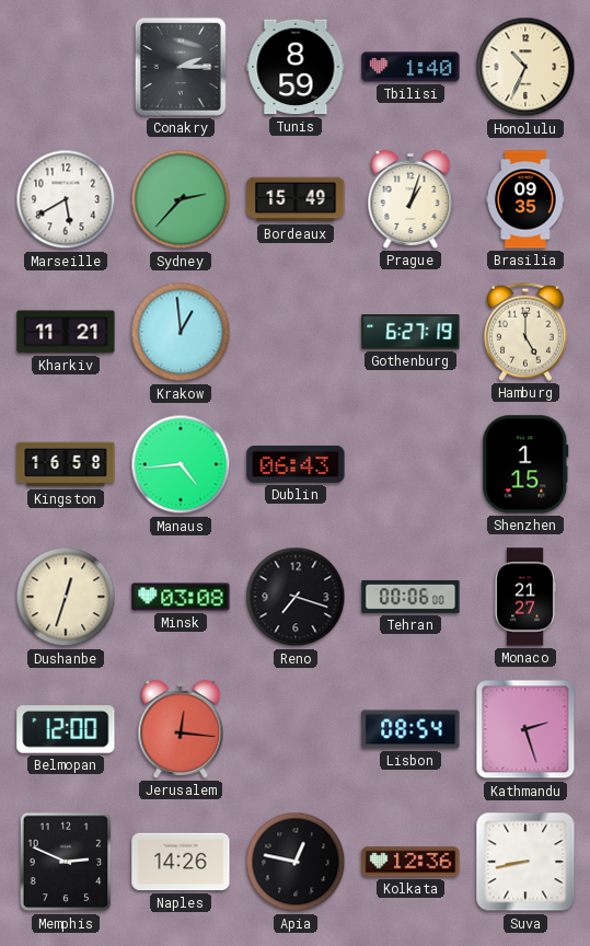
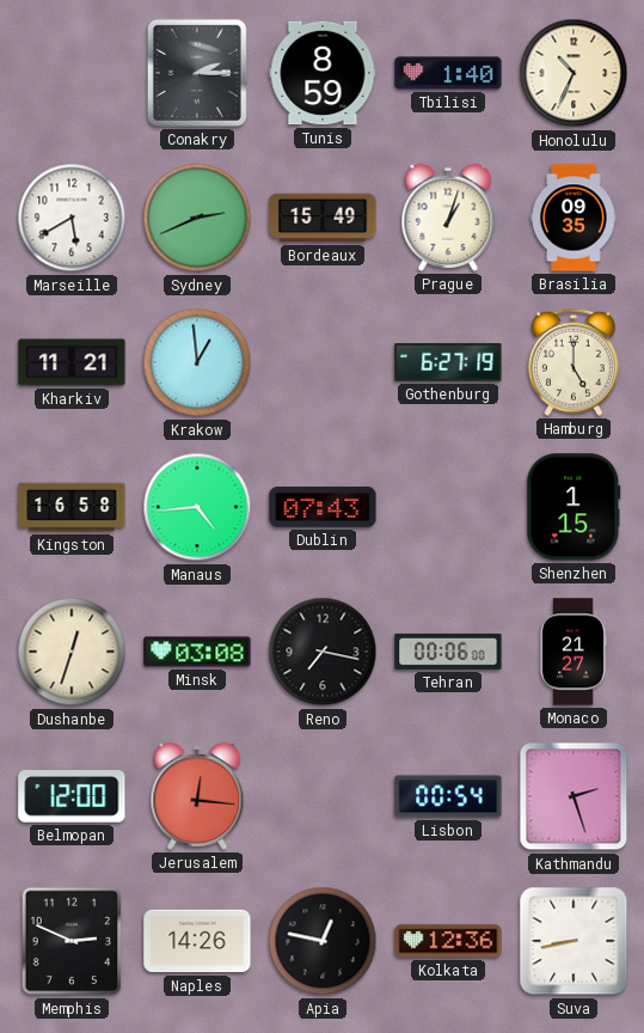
Sydney: 2:37 -> 2:41 (197, 218)
Dublin: 06:43 -> 07:43 (323, 507)
Reno: 7:18 -> 7:17 (323, 652)
Lisbon: 08:54 -> 00:54 (448, 796)
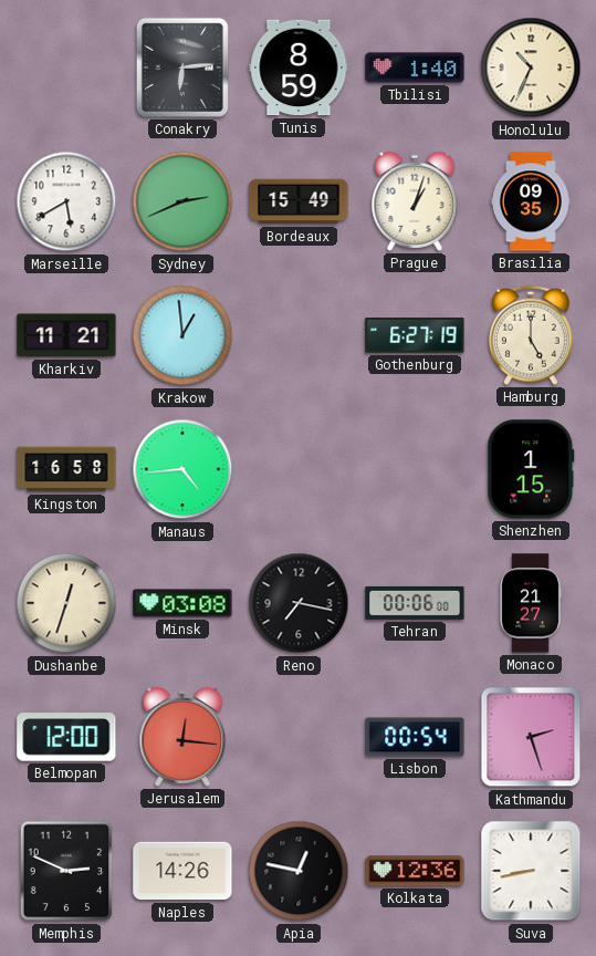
Conakry: 2:15 -> 6:14 (182, 67)
Dublin: 07:43 -> none (323, 507)
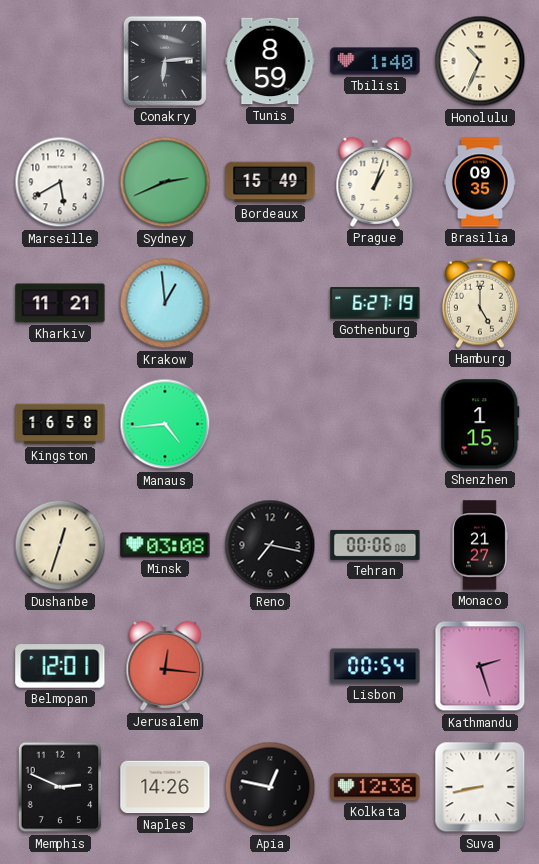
Belmopan: 12:00 -> 12:01 (60, 666)
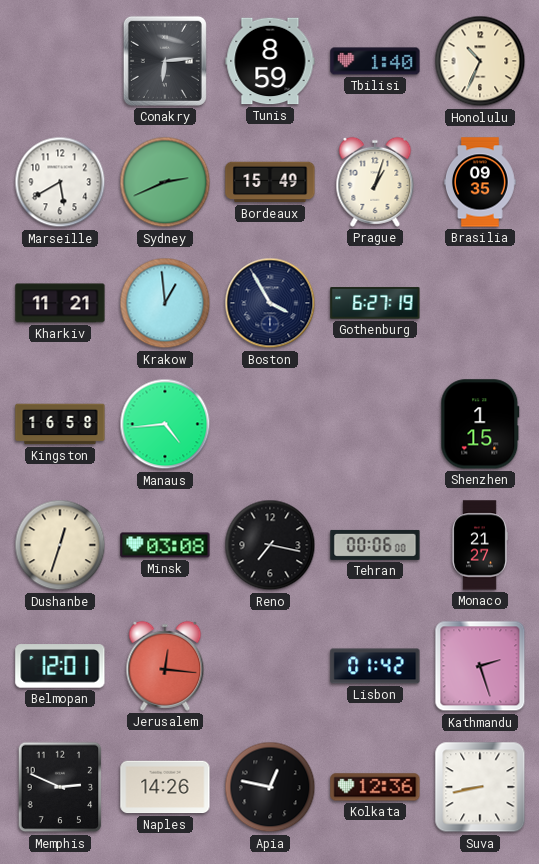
Boston: none -> 3:55 (270, 303)
Hamburg: 5:00 -> none (480, 303)
Lisbon: 00:54 -> 01:42 (375, 666)
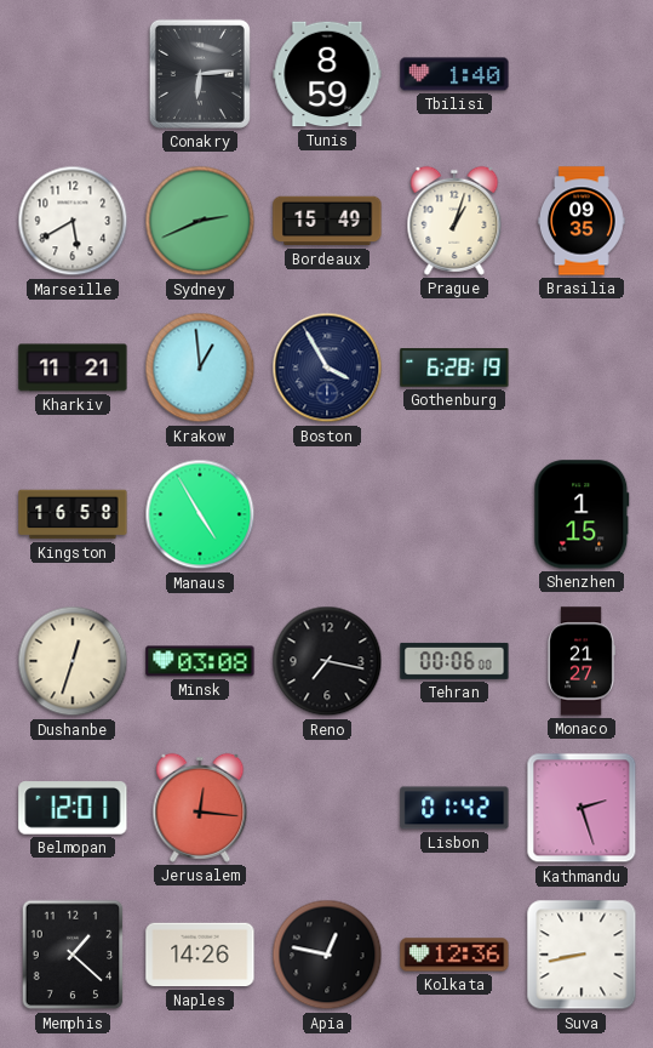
Honolulu: 10:34 -> none (480, 61)
Gothenburg: 6:27 -> 6:28 (454, 368)
Manaus: 4:44 -> 4:55 (200, 514)
Memphis: 2:49 -> 1:22 (73, 955)
